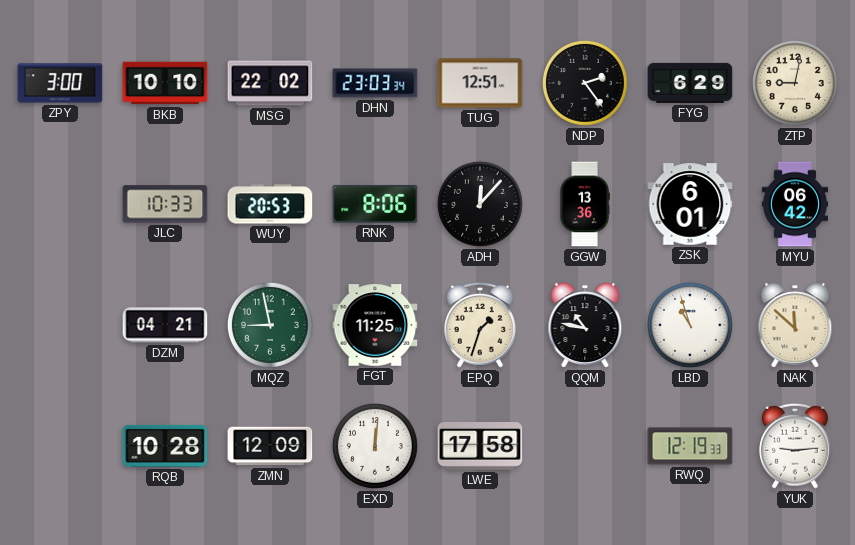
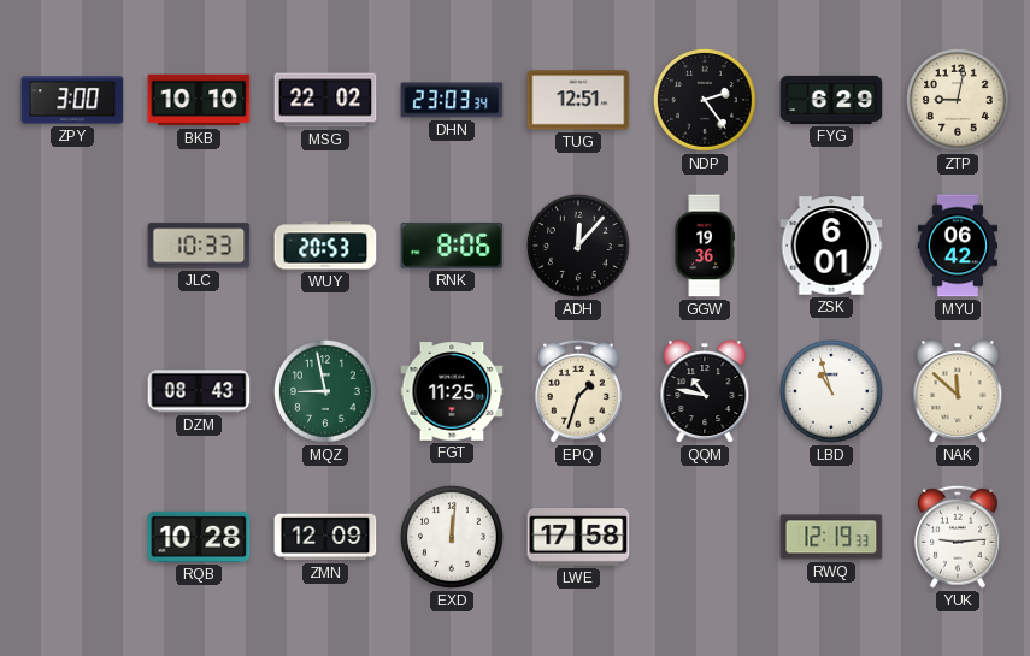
GGW: 13:36 -> 19:36 (705, 246)
DZM: 04:21 -> 08:43 (199, 391)
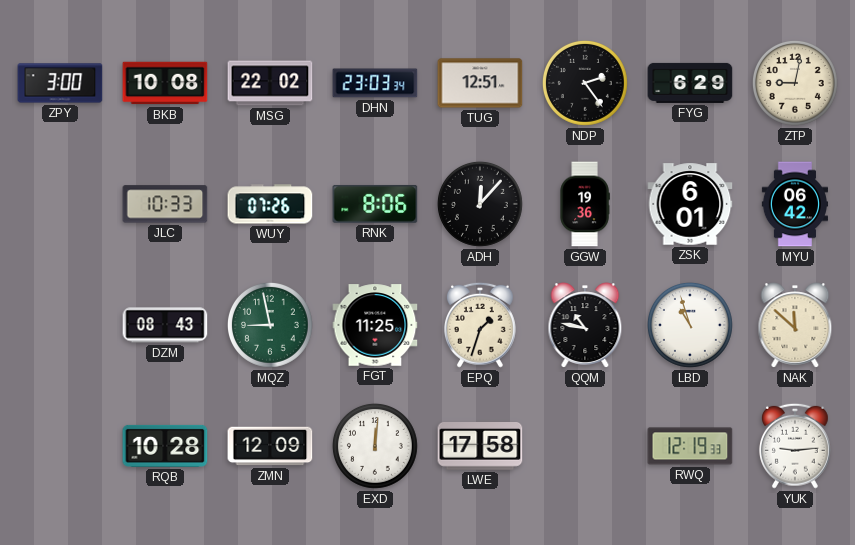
BKB: 10:10 -> 10:08 (165, 83)
WUY: 20:53 -> 07:26 (270, 204)
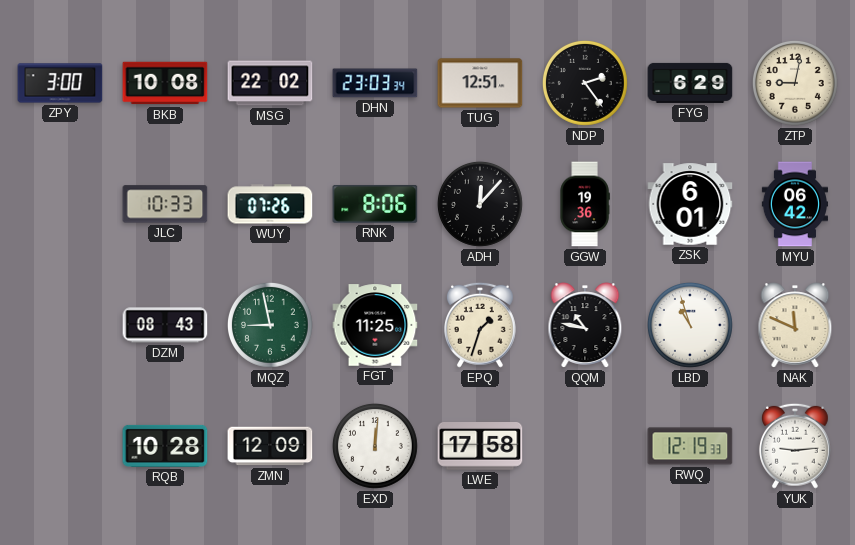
NAK: 11:52 -> 11:49 (795, 325)
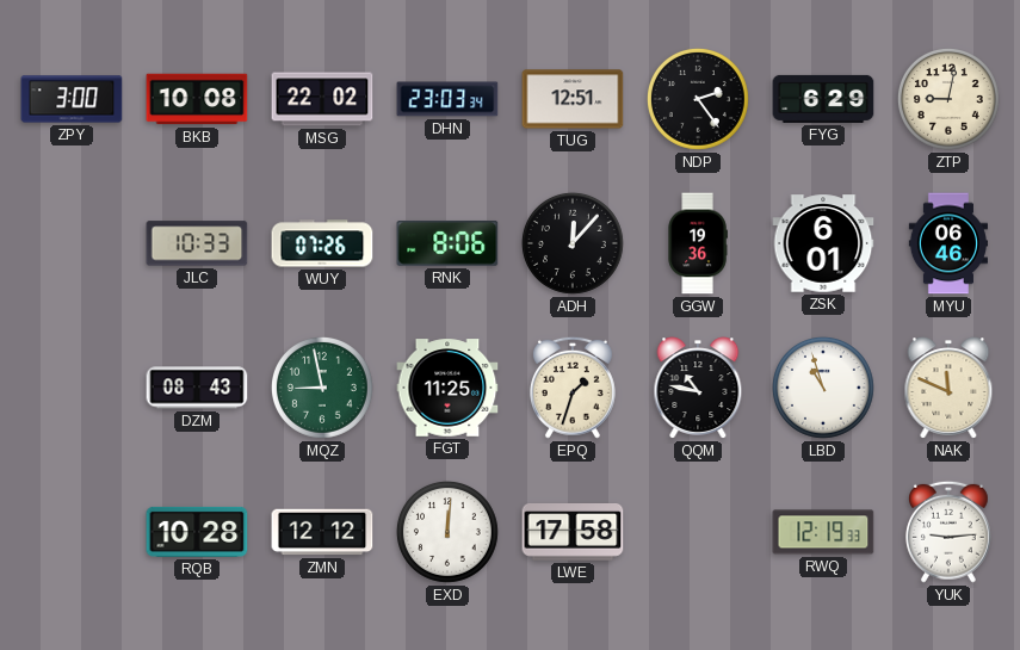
MYU: 06:42 -> 06:46 (947, 243)
ZMN: 12:09 -> 12:12 (322, 532)
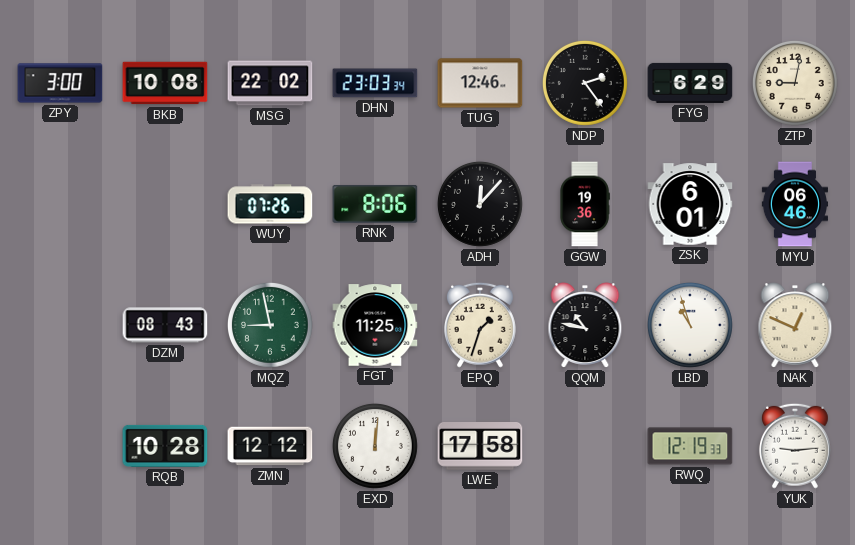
TUG: 12:51 -> 12:46 (480, 83)
JLC: 10:33 -> none (197, 243)
NAK: 11:49 -> 12:49 (795, 325)
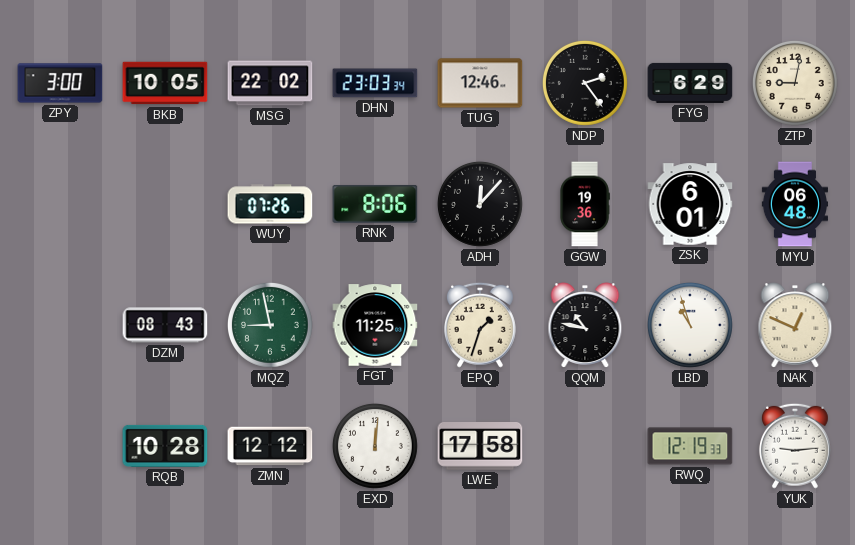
BKB: 10:08 -> 10:05 (165, 83)
MYU: 06:46 -> 06:48 (794, 204)
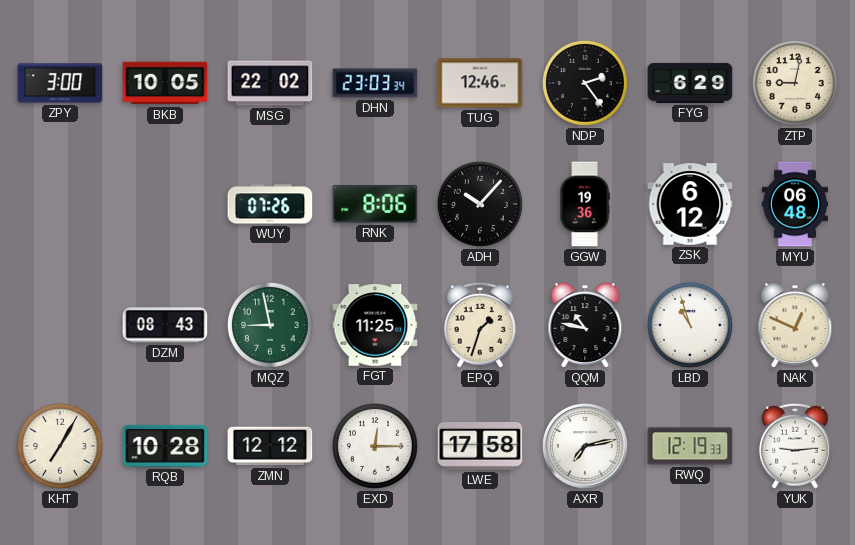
ADH: 12:07 -> 10:07 (480, 204)
ZSK: 6:01 -> 6:12 (690, 204)
KHT: none -> 7:05 (60, 446)
EXD: 12:01 -> 12:15 (375, 446)
AXR: none -> 7:13 (585, 446)
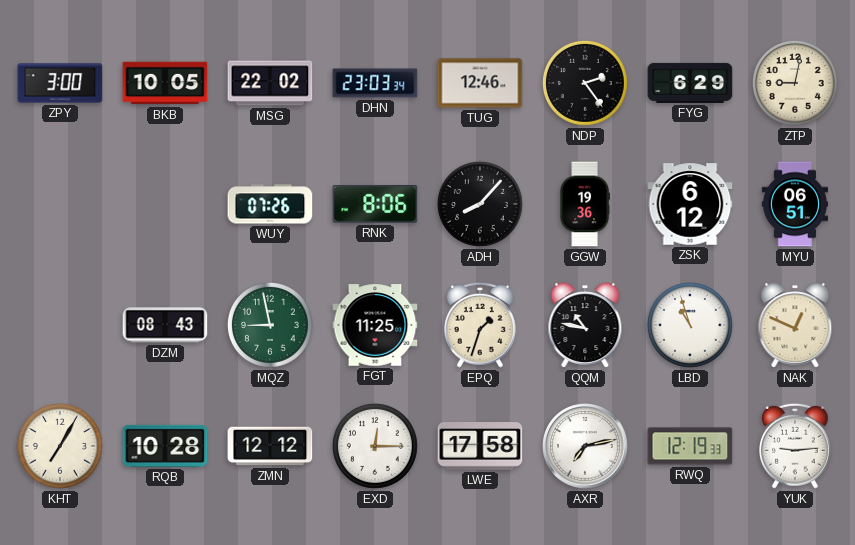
ADH: 10:07 -> 8:07 (480, 204)
MYU: 06:48 -> 06:51 (794, 204)
